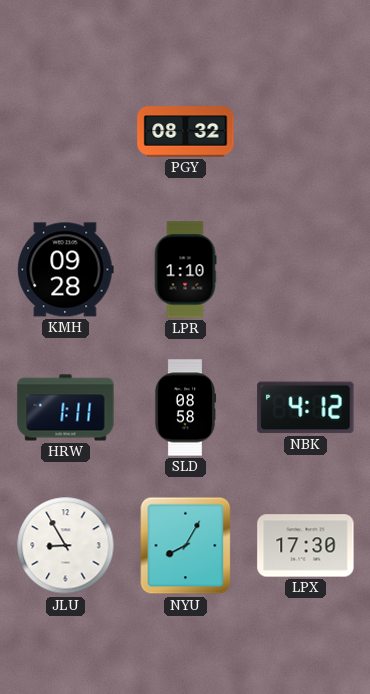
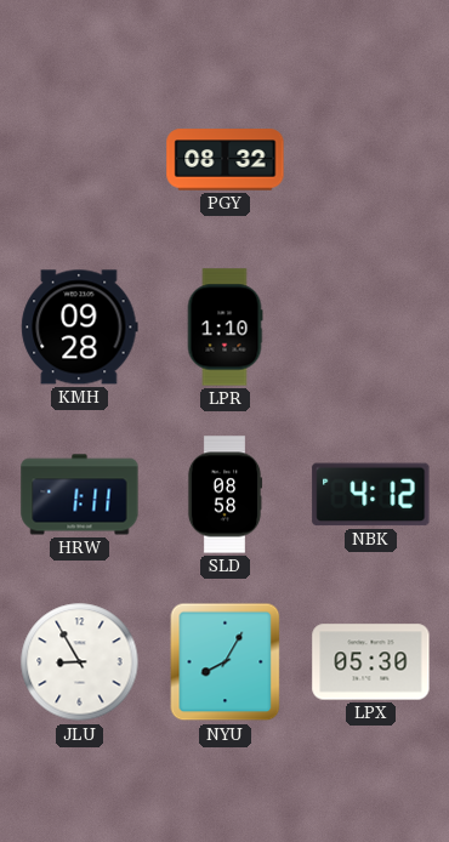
LPX: 17:30 -> 05:30 (371, 662)
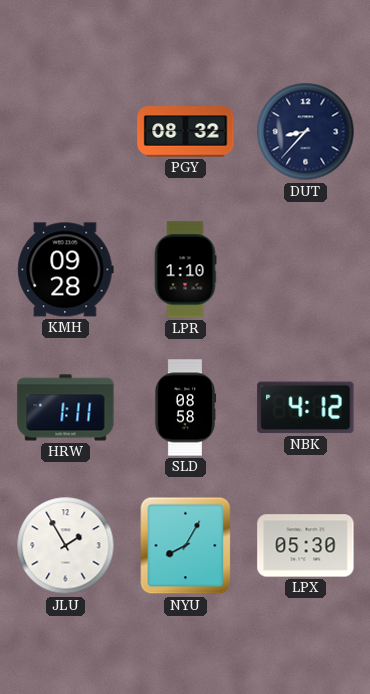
DUT: none -> 8:37 (306, 132)
JLU: 8:55 -> 1:55 (66, 546)
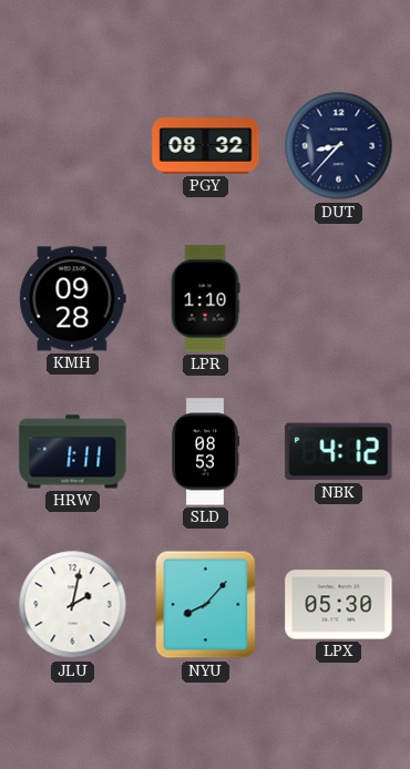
SLD: 08:58 -> 08:53 (205, 452)
JLU: 1:55 -> 2:02 (73, 605)
NYU: 8:05 -> 8:07 (206, 605)
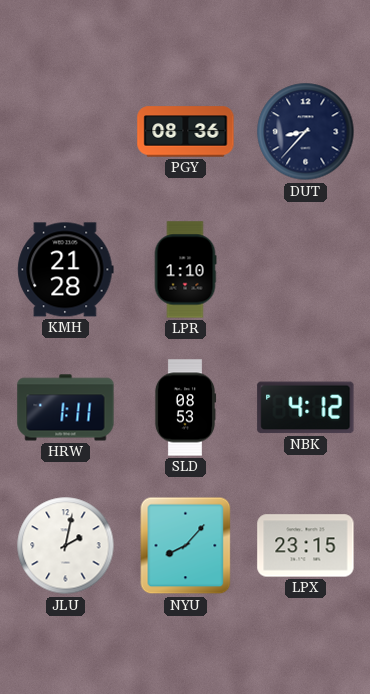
PGY: 08:32 -> 08:36 (186, 132)
KMH: 09:28 -> 21:28 (66, 270)
LPX: 05:30 -> 23:15 (306, 546)
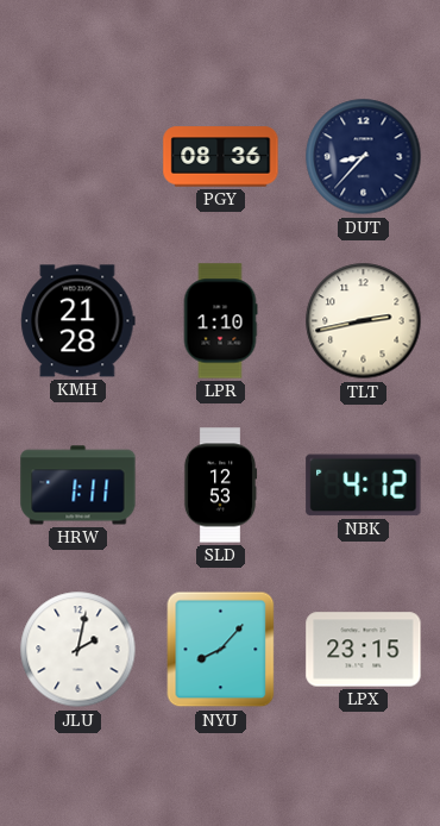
TLT: none -> 2:43 (364, 321)
SLD: 08:53 -> 12:53 (220, 486)
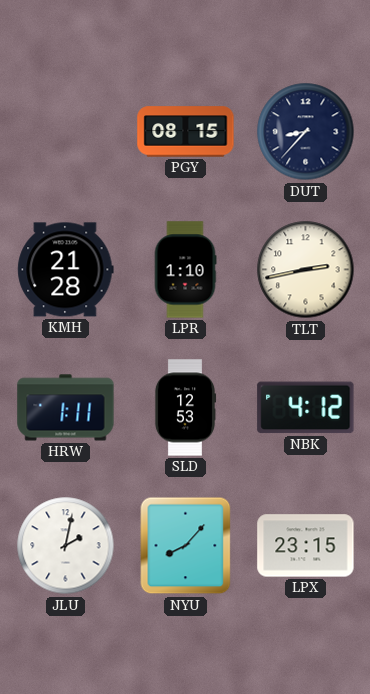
PGY: 08:36 -> 08:15 (186, 132)
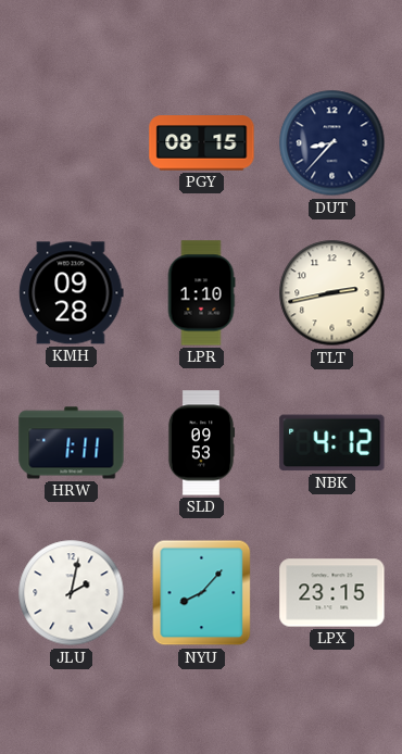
KMH: 21:28 -> 09:28 (72, 293)
SLD: 12:53 -> 09:53 (201, 443)
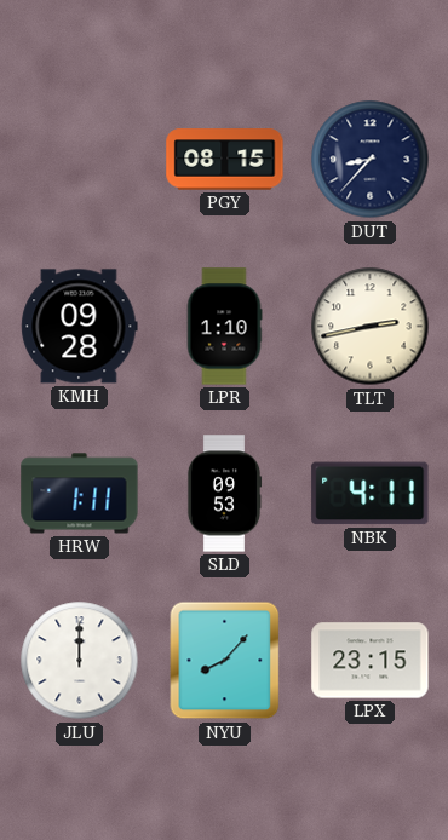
NBK: 4:12 -> 4:11 (371, 494)
JLU: 2:02 -> 12:00 (80, 661)
